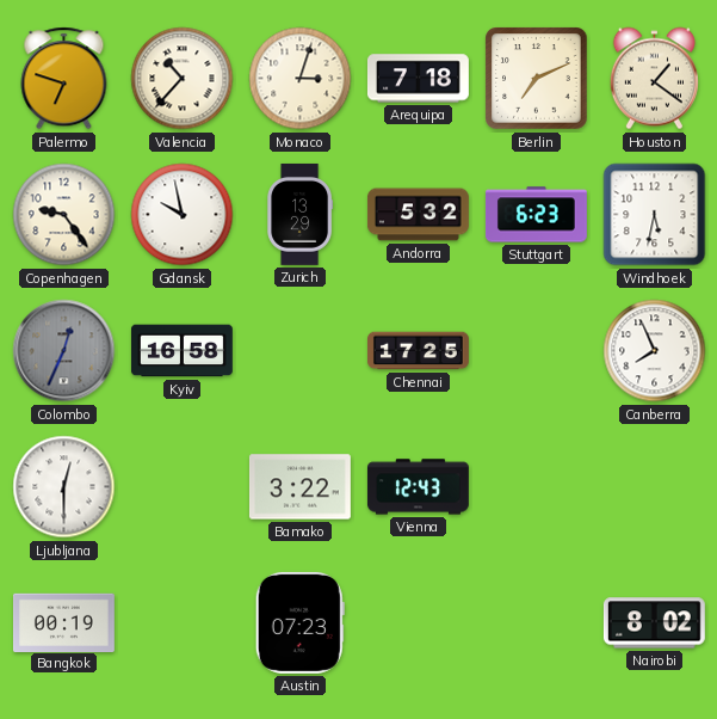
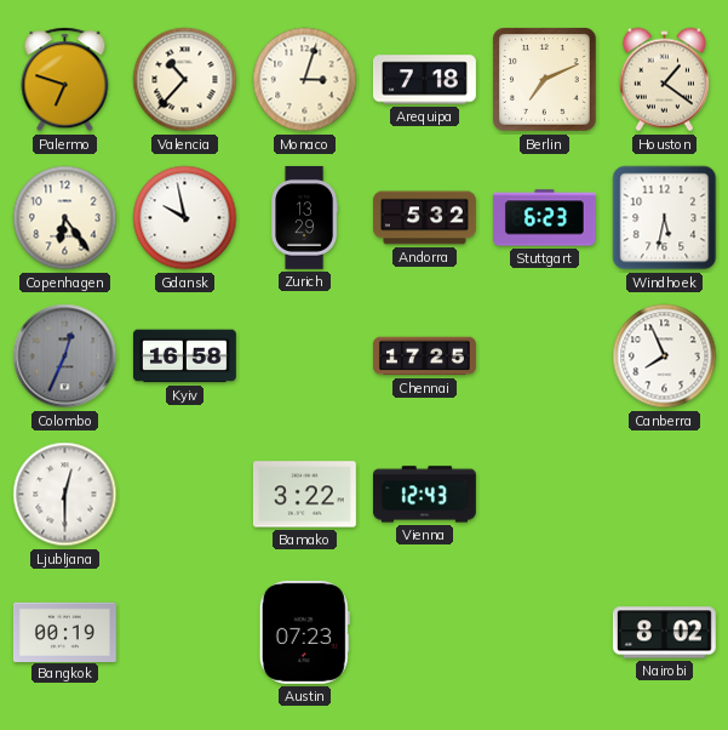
Copenhagen: 9:24 -> 6:24 (65, 218)
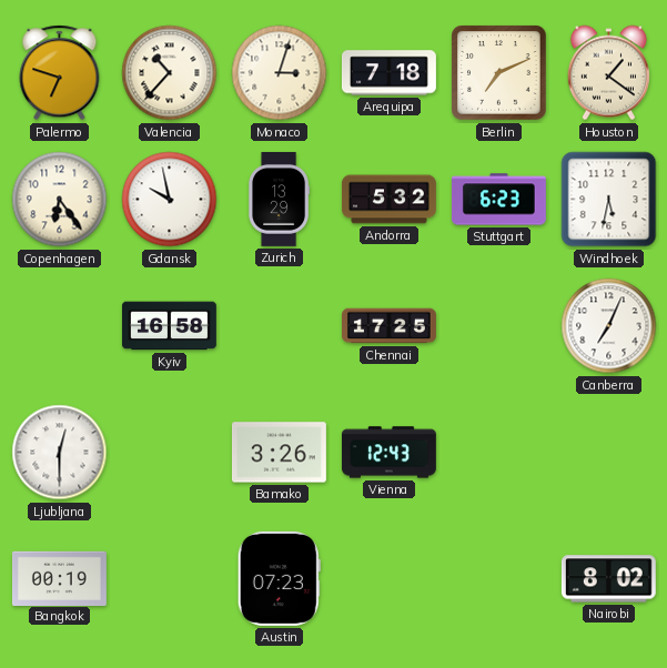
Colombo: 12:34 -> none (65, 357)
Canberra: 7:56 -> 7:04 (609, 326)
Bamako: 3:22 -> 3:26 (279, 453)
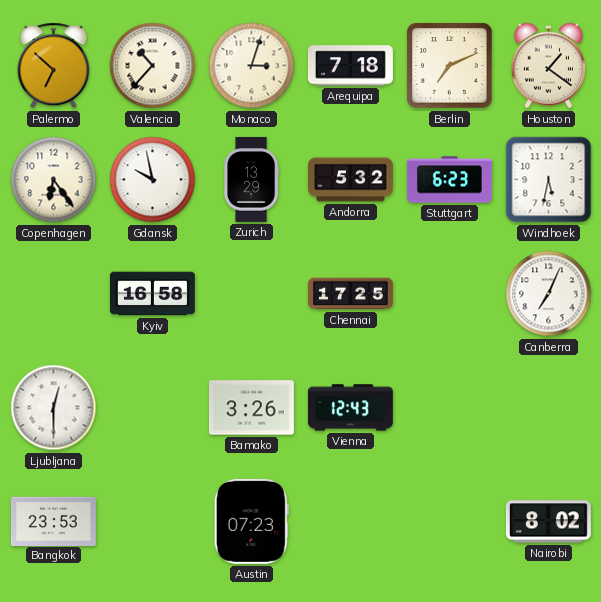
Palermo: 6:48 -> 6:52 (54, 66)
Bangkok: 00:19 -> 23:53 (53, 521)
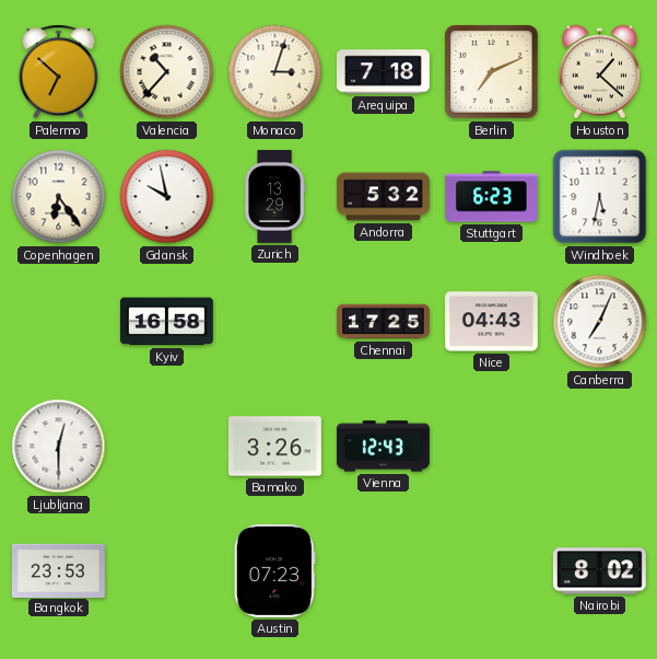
Houston: 1:21 -> 1:22 (599, 72)
Nice: none -> 04:43 (491, 322)
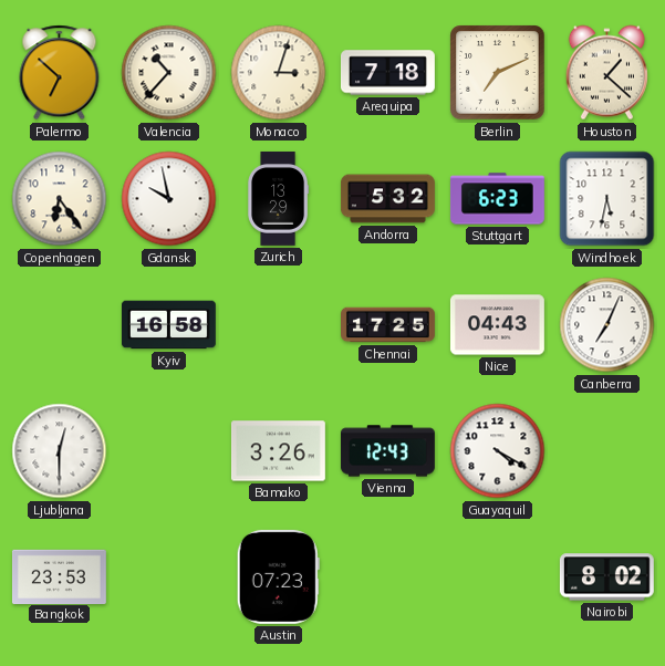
Guayaquil: none -> 4:20 (498, 451)
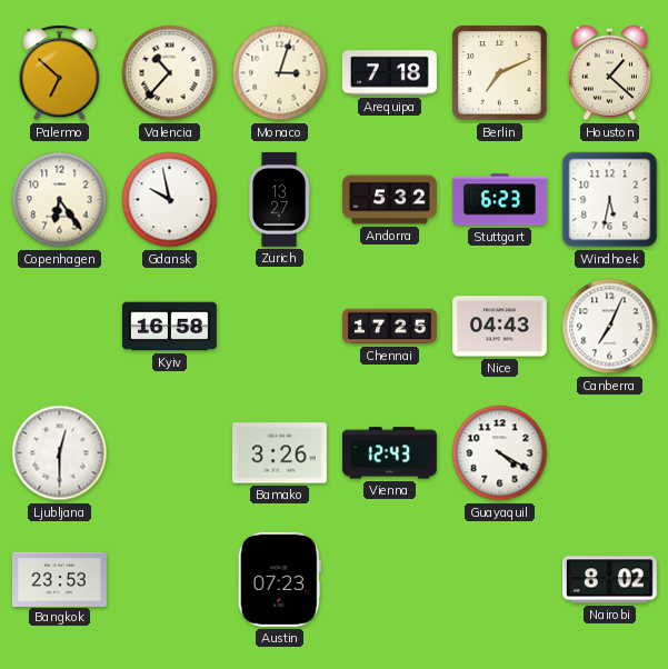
Zurich: 13:29 -> 13:27 (280, 199)
